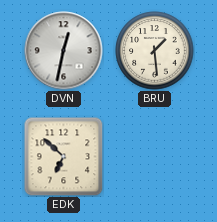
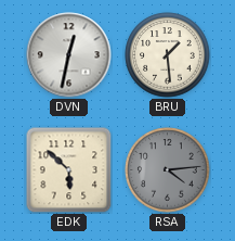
EDK: 6:52 -> 5:52 (69, 170)
RSA: none -> 4:14 (168, 170)
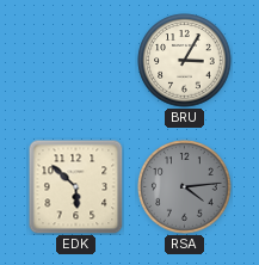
DVN: 12:32 -> none (69, 55)
BRU: 1:29 -> 3:05 (185, 61)
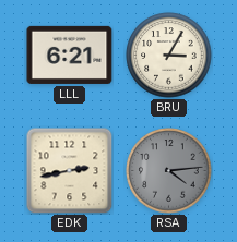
LLL: none -> 6:21 (70, 55)
EDK: 5:52 -> 2:43 (70, 171)
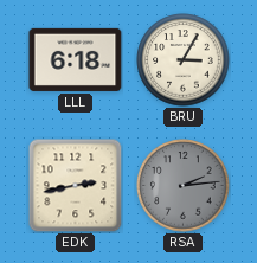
LLL: 6:21 -> 6:18 (76, 59)
RSA: 4:14 -> 2:14 (184, 186)
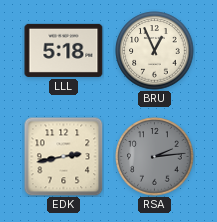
LLL: 6:18 -> 5:18 (64, 50)
BRU: 3:05 -> 12:56 (155, 51)
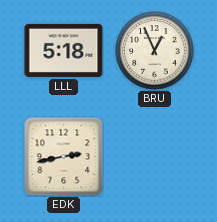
RSA: 2:14 -> none (155, 157)
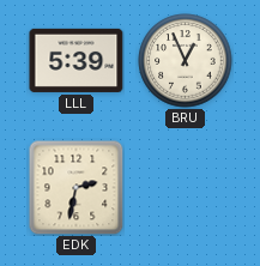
LLL: 5:18 -> 5:39 (77, 60)
EDK: 2:43 -> 2:32 (77, 188)
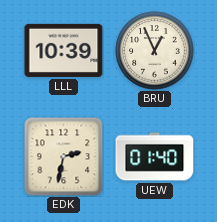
LLL: 5:39 -> 10:39 (64, 50)
UEW: none -> 01:40 (155, 157)
